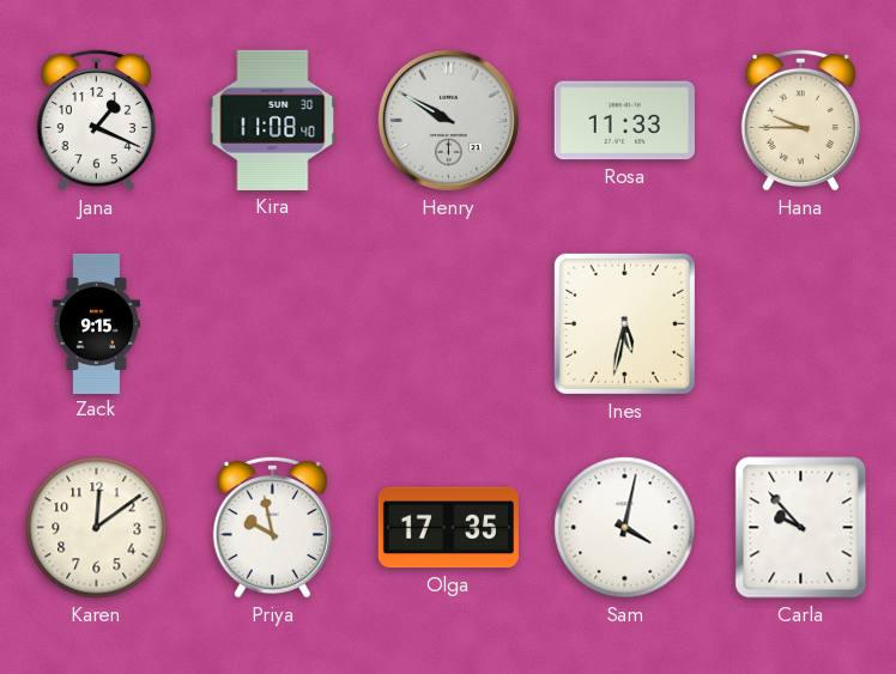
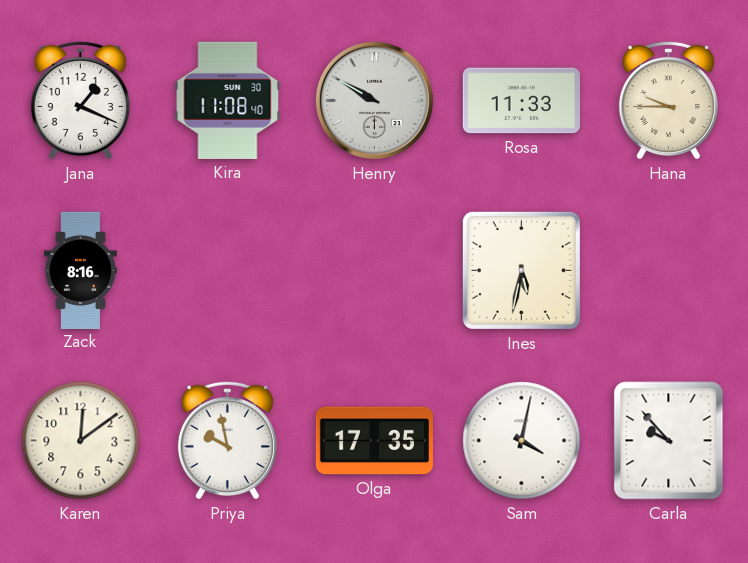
Zack: 9:15 -> 8:16 (80, 270)
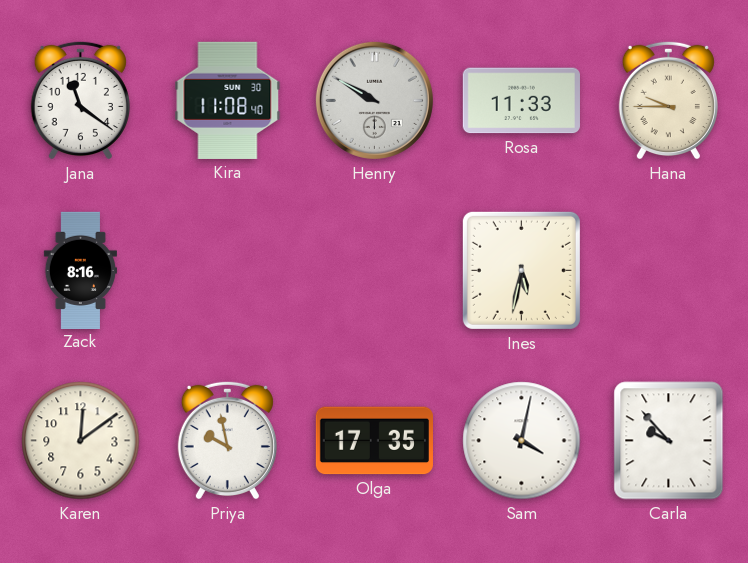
Jana: 1:19 -> 11:21 (80, 100)
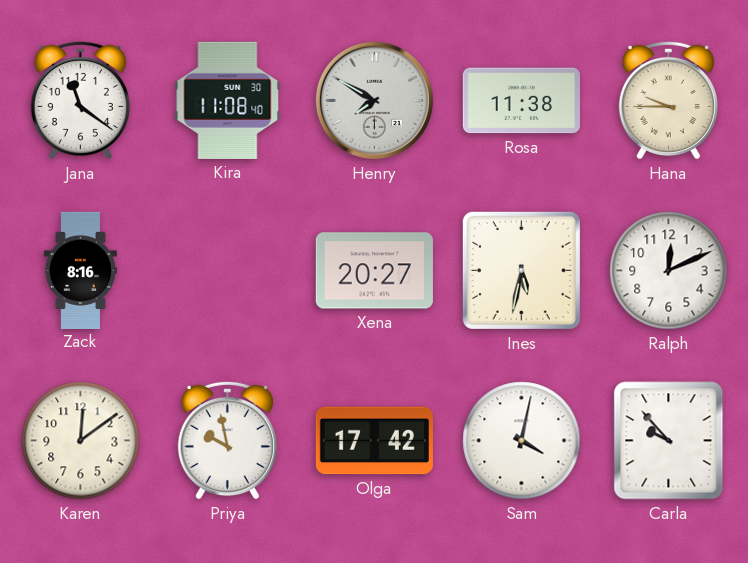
Henry: 9:50 -> 7:50 (374, 100)
Rosa: 11:33 -> 11:38 (521, 101)
Xena: none -> 20:27 (374, 271)
Ralph: none -> 12:11 (669, 271)
Olga: 17:35 -> 17:42 (374, 441)
